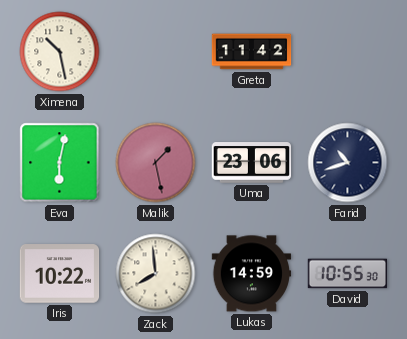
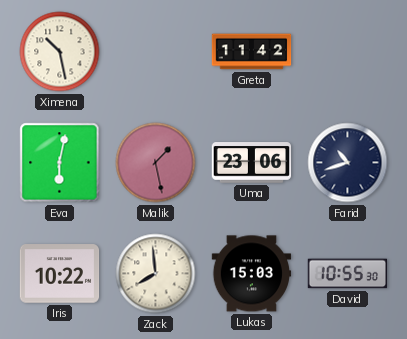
Lukas: 14:59 -> 15:03 (252, 274)
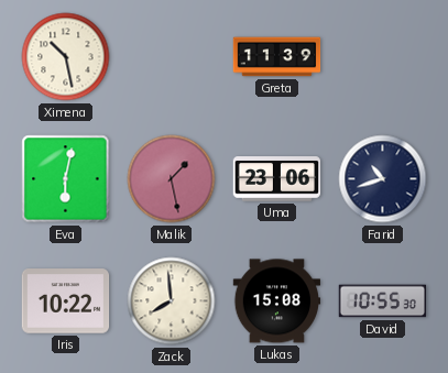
Greta: 11:42 -> 11:39 (277, 57)
Lukas: 15:03 -> 15:08 (277, 301)
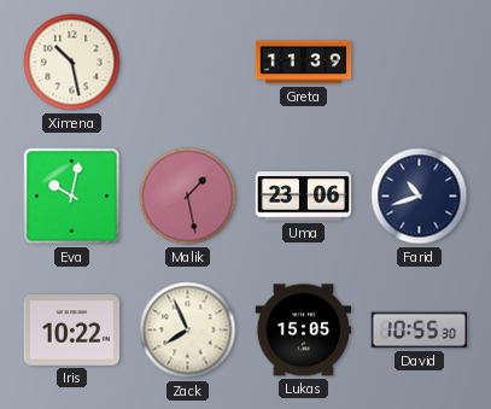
Eva: 6:02 -> 10:02 (72, 197)
Zack: 7:59 -> 7:56 (188, 331)
Lukas: 15:08 -> 15:05 (304, 331)
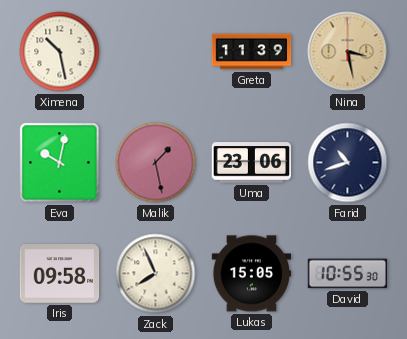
Nina: none -> 3:28 (348, 52)
Iris: 10:22 -> 09:58 (60, 274)
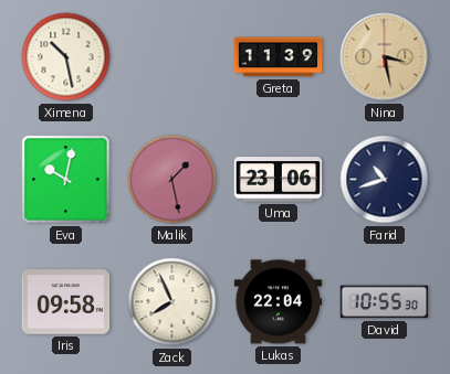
Lukas: 15:05 -> 22:04 (279, 302)
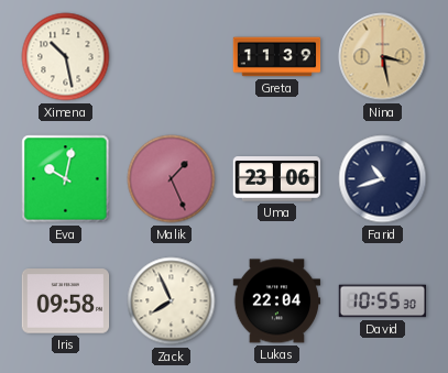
Malik: 1:28 -> 1:26 (172, 179)
